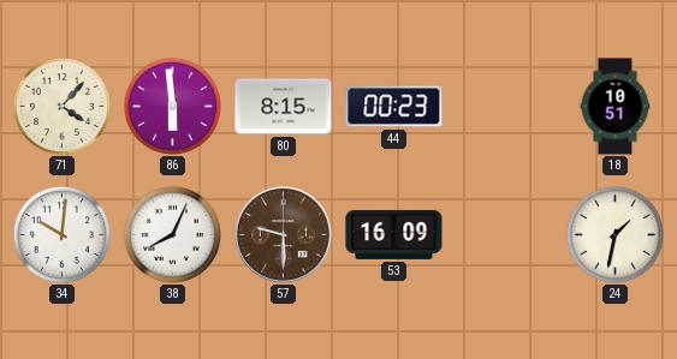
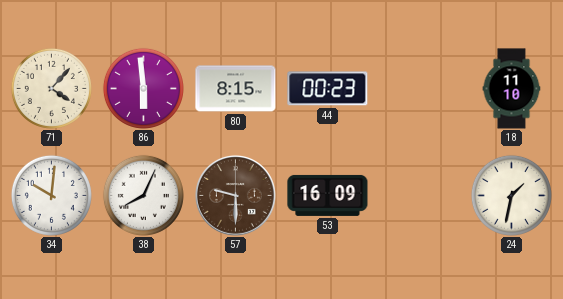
18: 10:51 -> 11:10 (512, 89)
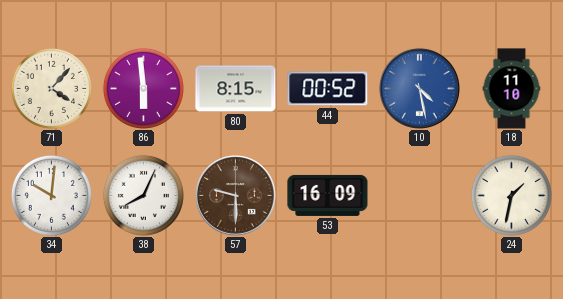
44: 00:23 -> 00:52 (328, 89)
10: none -> 4:28 (420, 89)
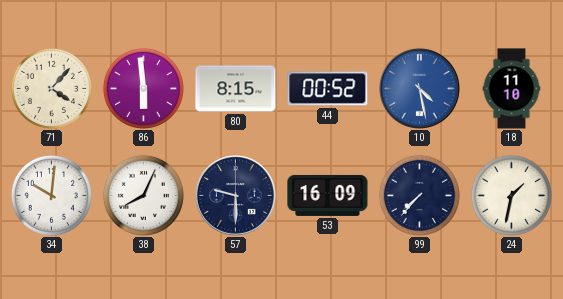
57 dial: brown -> navy (236, 196)
99: none -> 7:37 (419, 195)
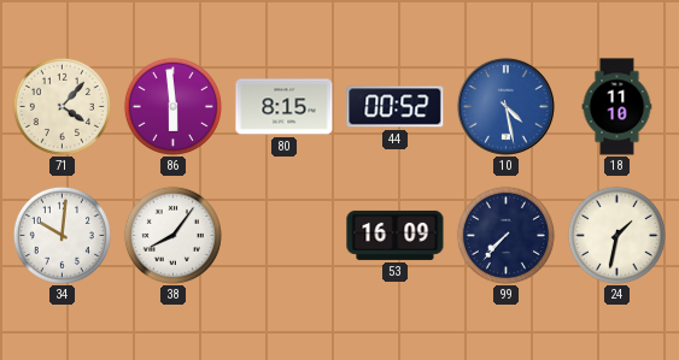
38: 8:04 -> 8:06 (172, 235)
57: 9:30 -> none (236, 196)
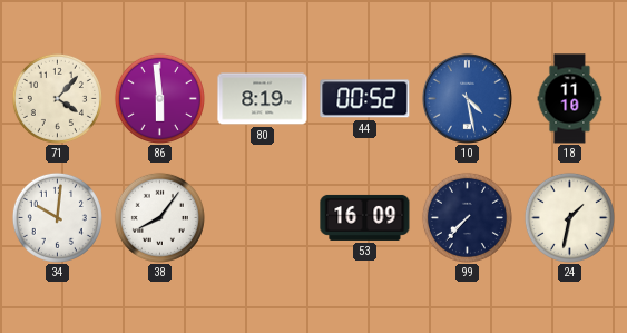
80: 8:15 -> 8:19 (263, 99)
